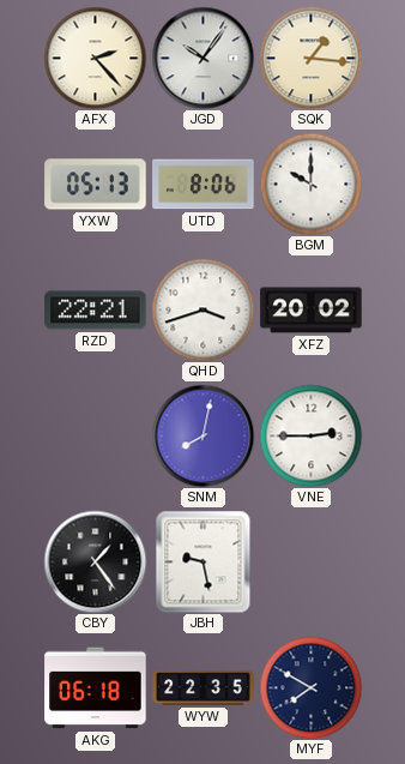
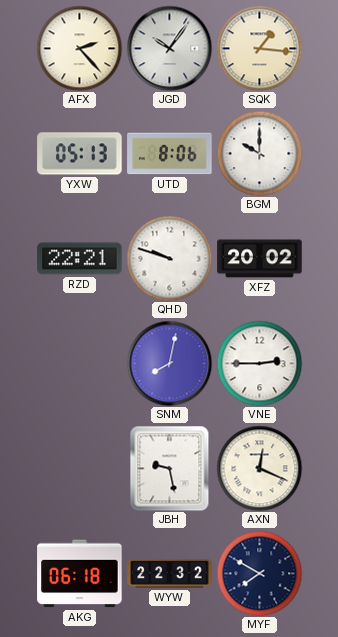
QHD: 3:42 -> 9:48 (169, 258)
CBY: 1:24 -> none (95, 561)
AXN: none -> 12:19 (259, 468)
WYW: 22:35 -> 22:32 (170, 574)
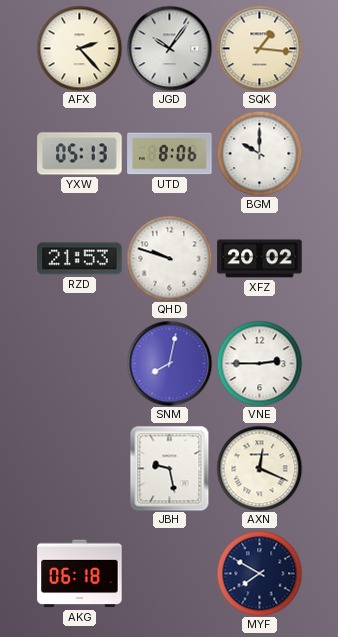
RZD: 22:21 -> 21:53 (80, 259)
WYW: 22:32 -> none (170, 574)
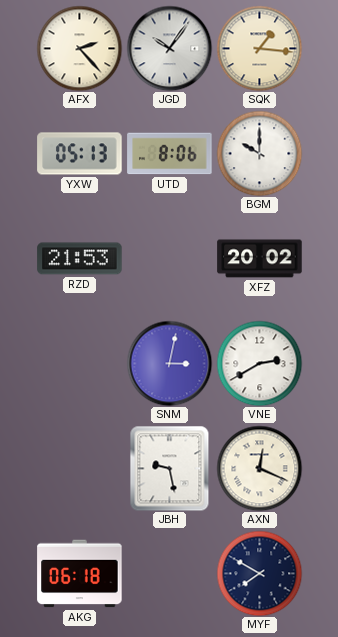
QHD: 9:48 -> none (169, 258)
SNM: 8:02 -> 3:02 (169, 363)
VNE: 2:45 -> 2:40 (259, 363)
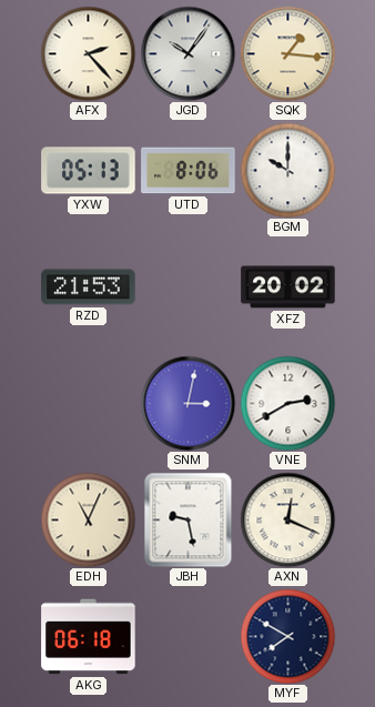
EDH: none -> 11:04 (88, 519)
